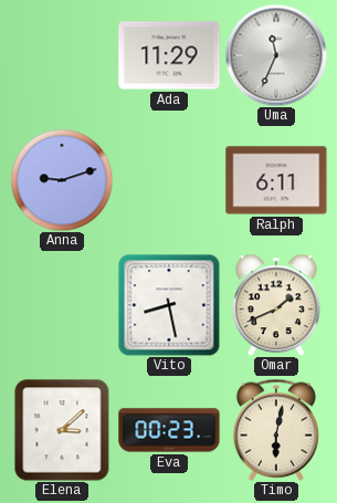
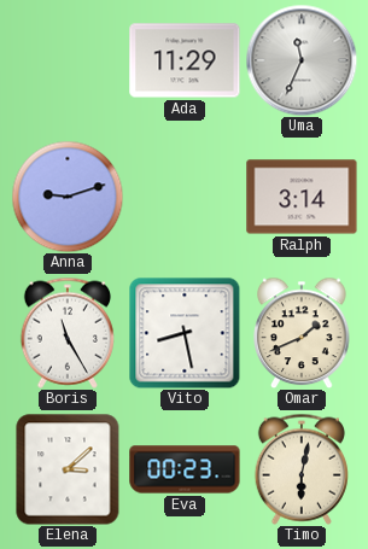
Ralph: 6:11 -> 3:14 (302, 197)
Boris: none -> 11:25 (68, 333)
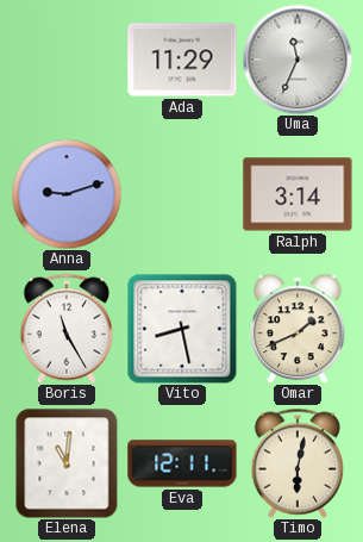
Elena: 3:08 -> 11:01 (67, 463)
Eva: 00:23 -> 12:11 (182, 463)
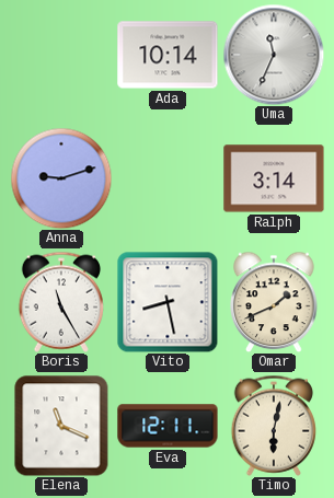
Ada: 11:29 -> 10:14 (168, 55)
Elena: 11:01 -> 11:19 (61, 426)
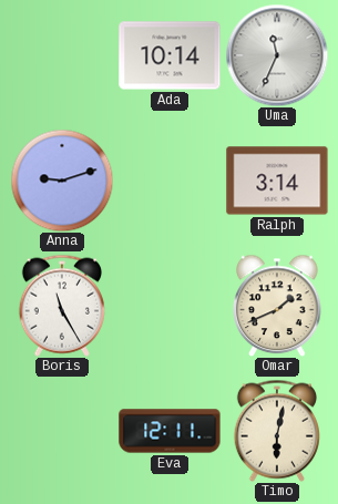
Vito: 8:28 -> none (168, 302)
Elena: 11:19 -> none (61, 426)
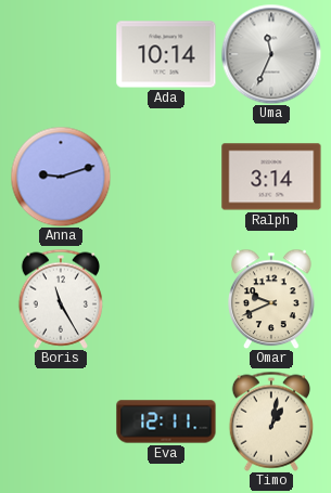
Omar: 1:41 -> 9:41 (271, 299)
Timo: 6:02 -> 1:02 (271, 421)
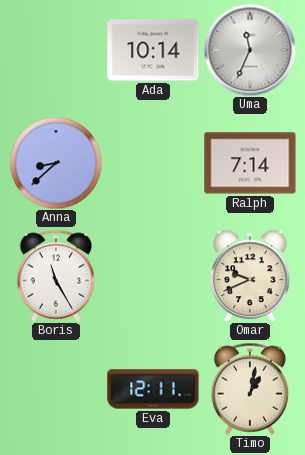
Anna: 9:12 -> 8:38 (56, 163)
Ralph: 3:14 -> 7:14 (250, 163)
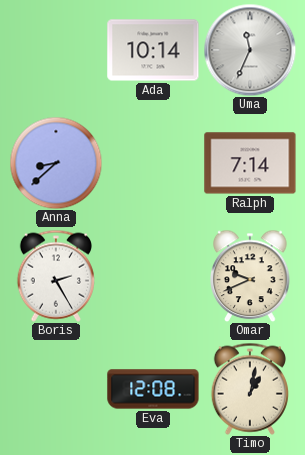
Boris: 11:25 -> 2:25 (56, 276)
Eva: 12:11 -> 12:08 (153, 389)
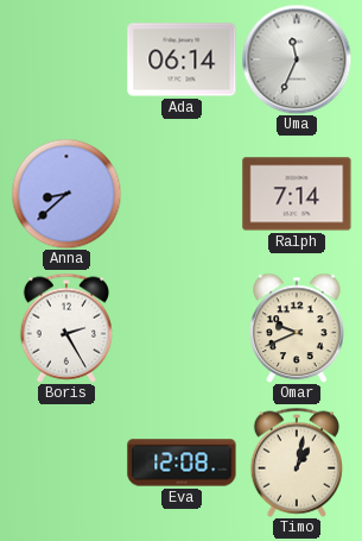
Ada: 10:14 -> 06:14 (182, 59)
